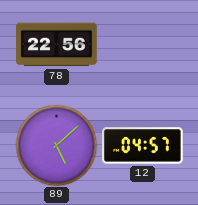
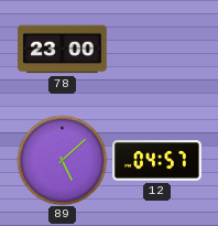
78: 22:56 -> 23:00 (63, 50)
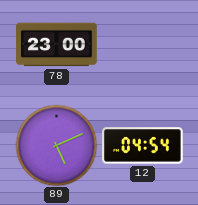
89: 5:08 -> 5:11 (56, 145)
12: 04:57 -> 04:54 (143, 146)
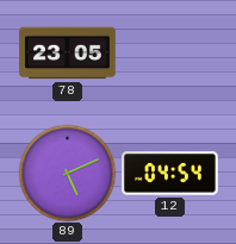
78: 23:00 -> 23:05 (68, 54)
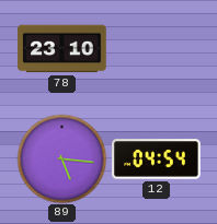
78: 23:05 -> 23:10 (62, 49)
89: 5:11 -> 5:16 (61, 158)
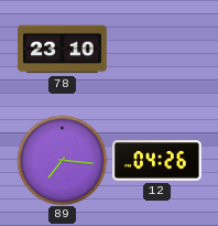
89: 5:16 -> 7:16 (62, 160)
12: 04:54 -> 04:26 (157, 161)
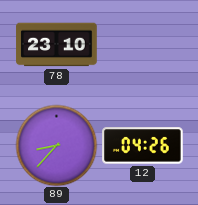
89: 7:16 -> 8:37 (56, 145)
